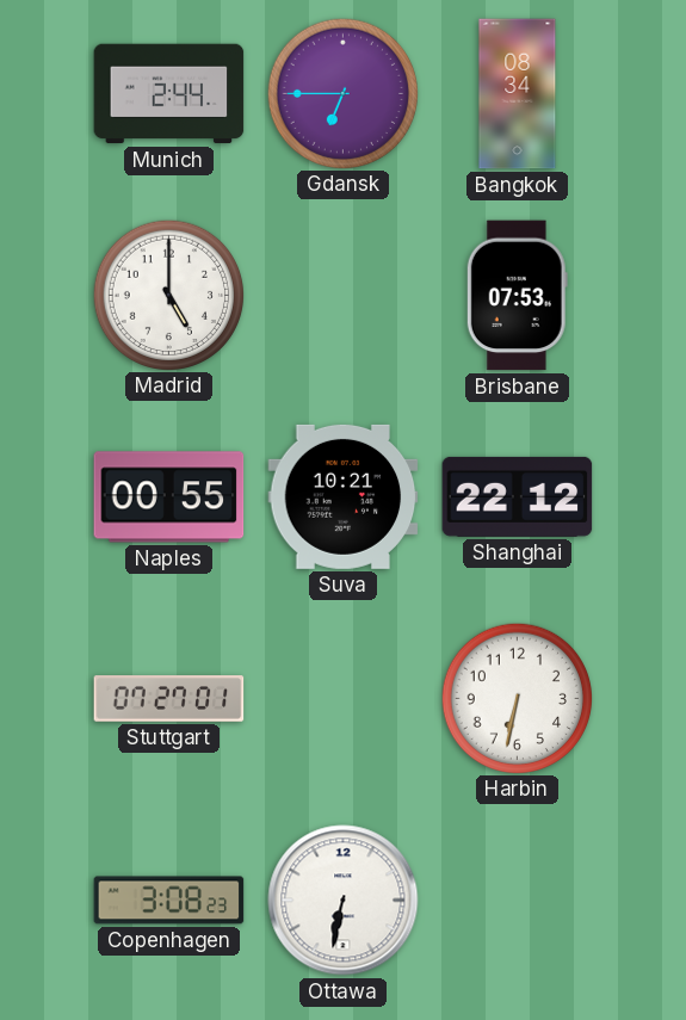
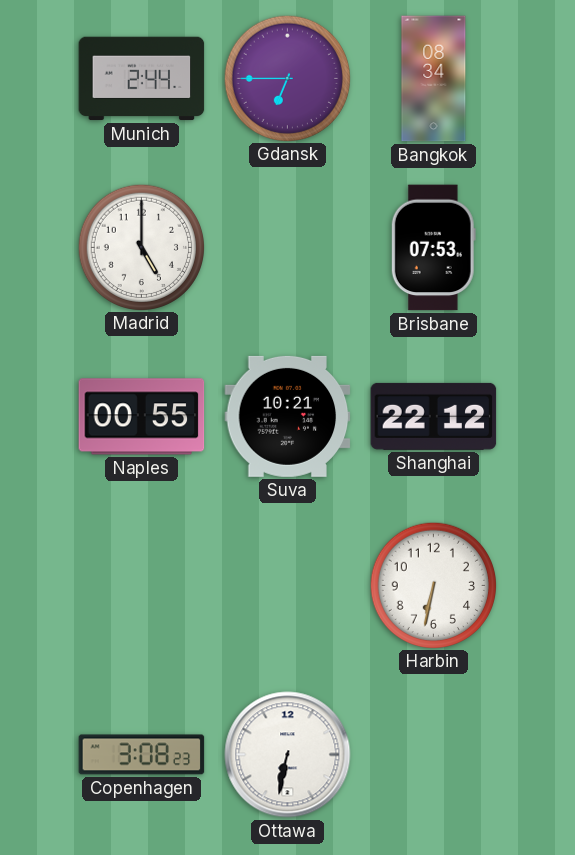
Stuttgart: 07:27 -> none (169, 699)
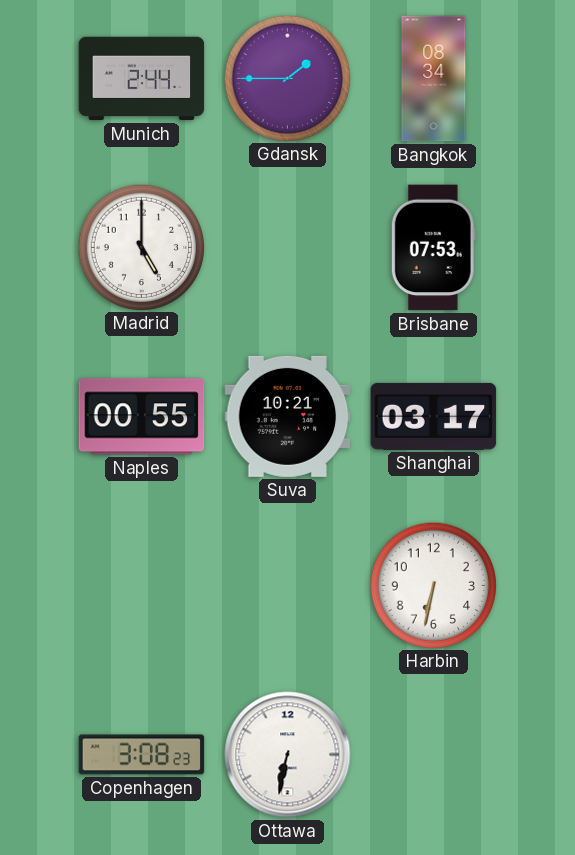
Gdansk: 6:45 -> 1:45 (287, 78)
Shanghai: 22:12 -> 03:17 (434, 416)
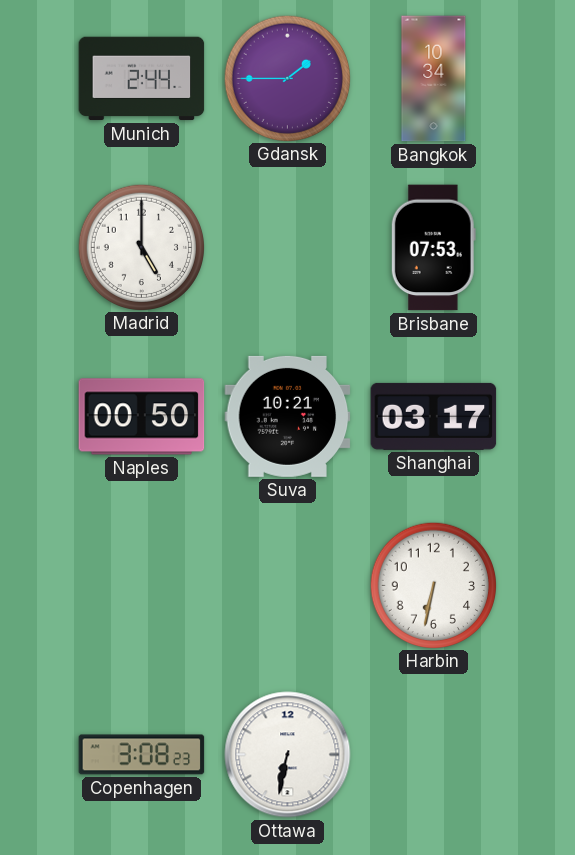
Bangkok: 08:34 -> 10:34 (434, 79)
Naples: 00:55 -> 00:50 (142, 417)
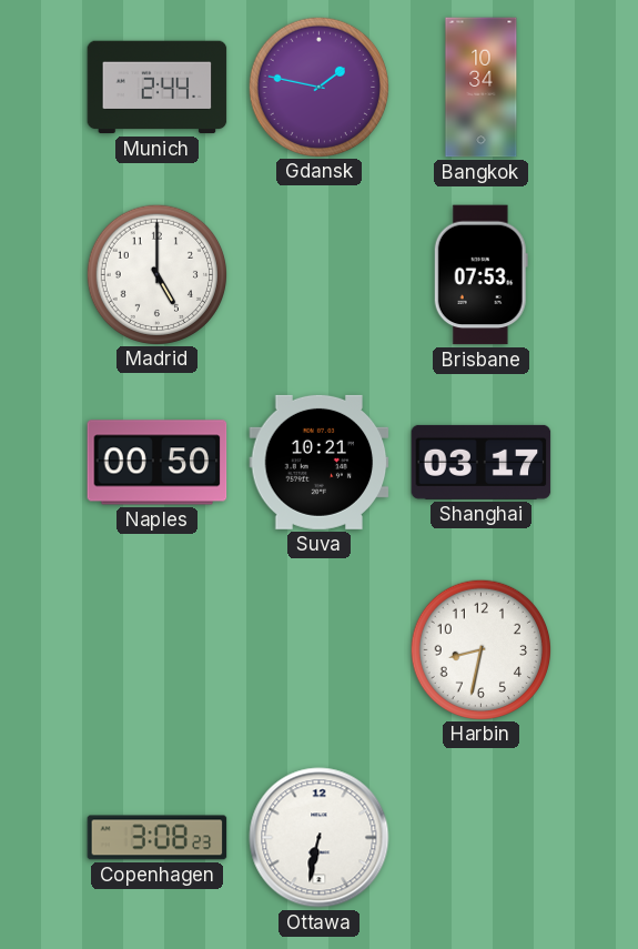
Gdansk: 1:45 -> 1:47 (318, 87)
Harbin: 6:32 -> 8:32 (480, 649)
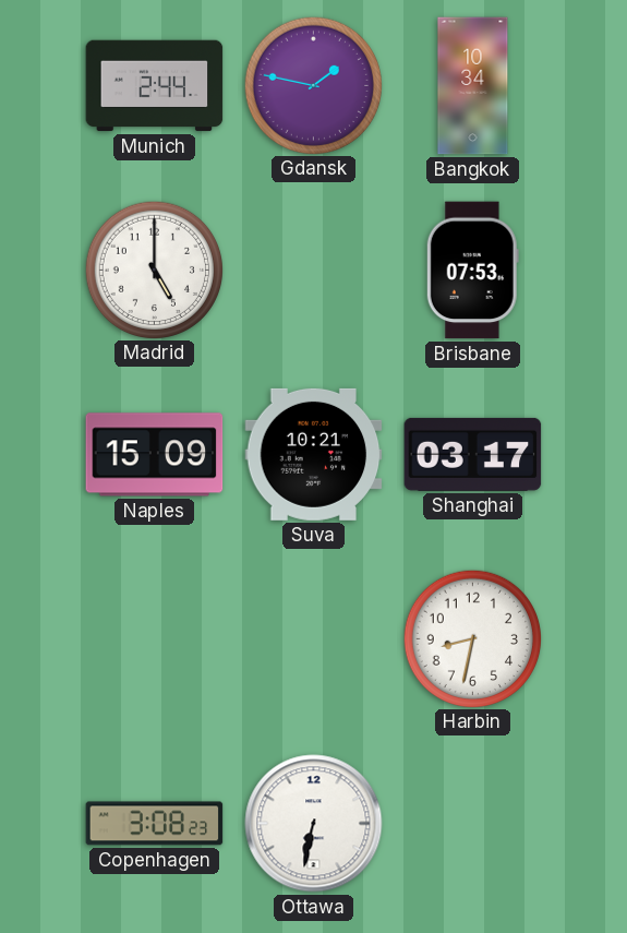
Naples: 00:50 -> 15:09 (155, 455)
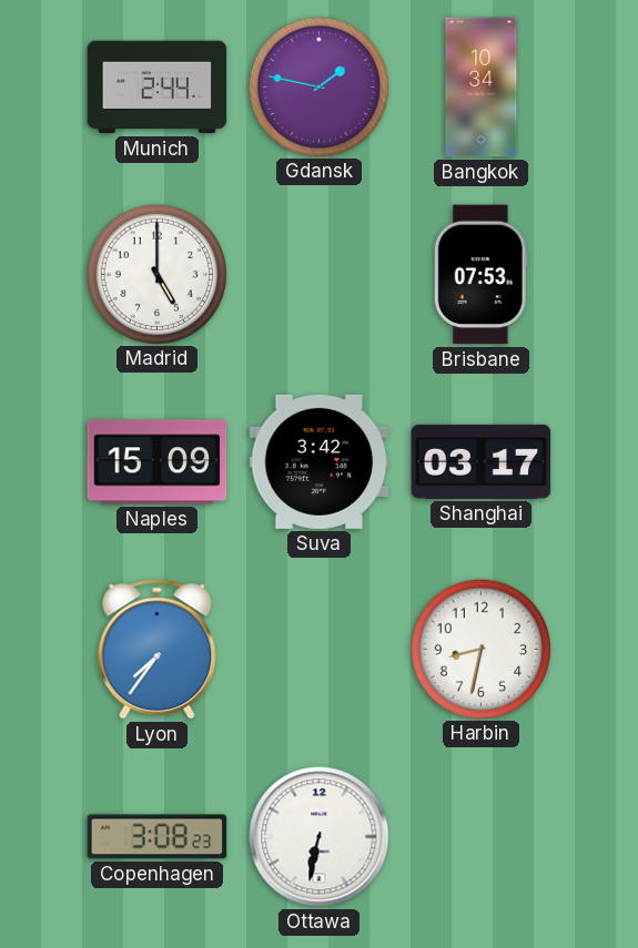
Suva: 10:21 -> 3:42 (320, 461)
Lyon: none -> 7:36 (158, 650)
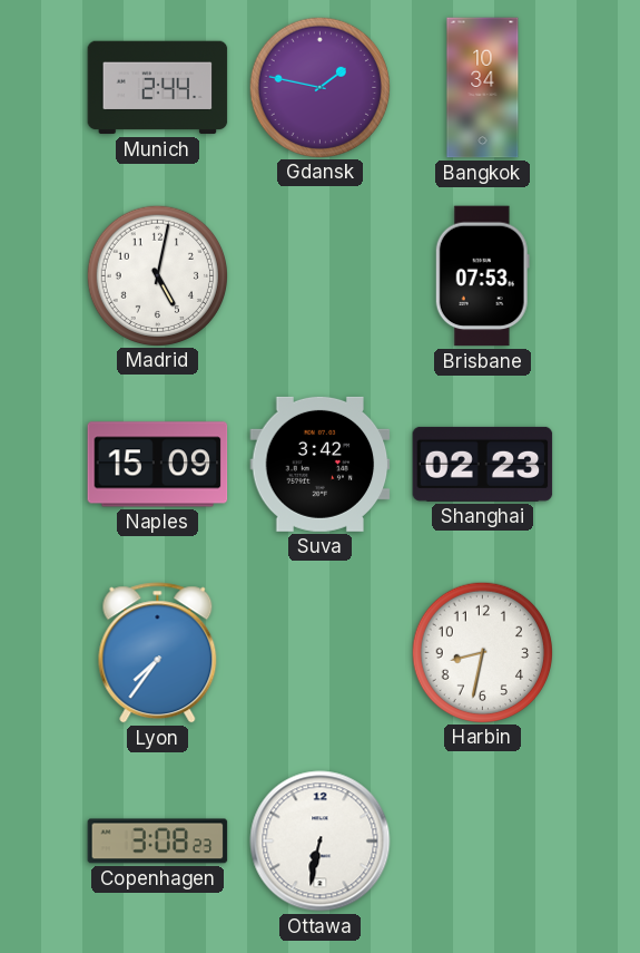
Madrid: 5:00 -> 5:02 (157, 275)
Shanghai: 03:17 -> 02:23 (483, 464)
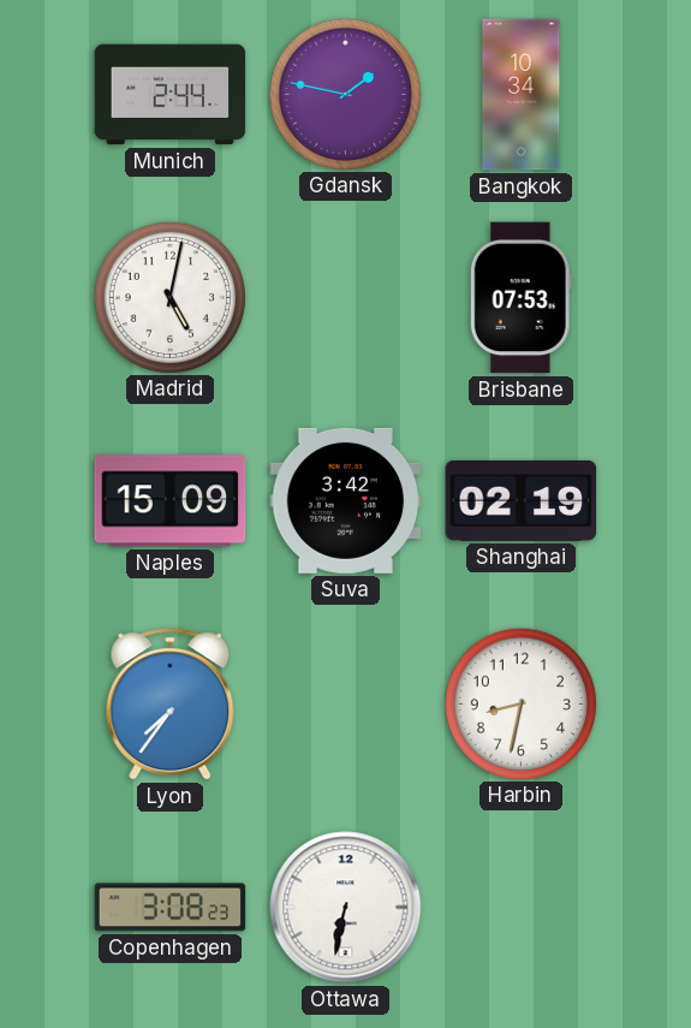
Shanghai: 02:23 -> 02:19 (522, 500)
